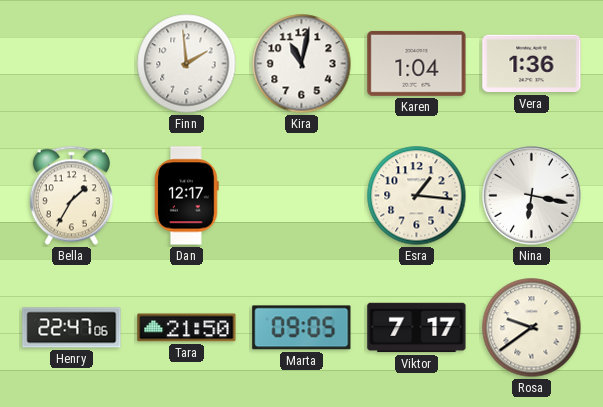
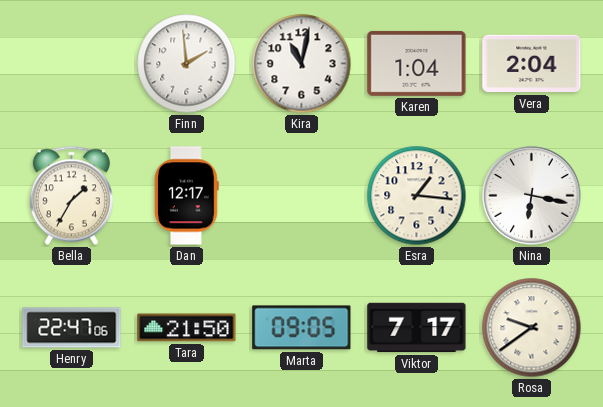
Vera: 1:36 -> 2:04 (532, 64)
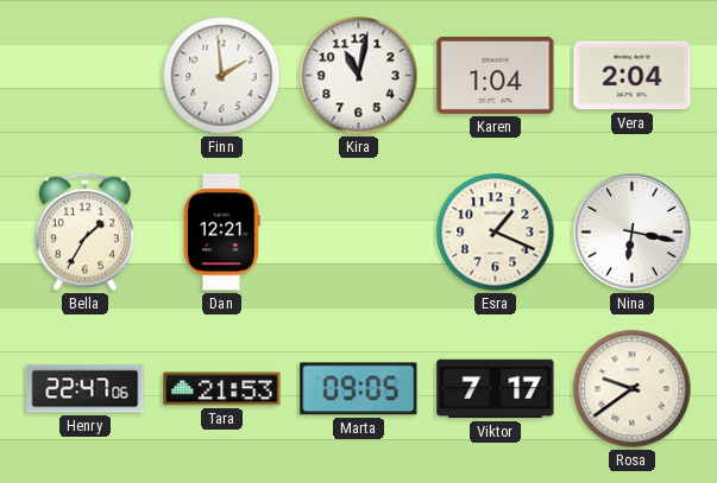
Dan: 12:17 -> 12:21 (222, 233)
Esra: 1:16 -> 1:19 (496, 233)
Tara: 21:50 -> 21:53 (222, 389)
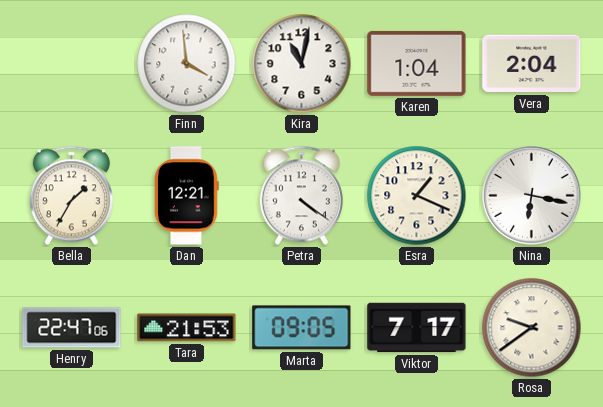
Finn: 1:59 -> 3:59 (187, 64)
Petra: none -> 4:21 (301, 196)
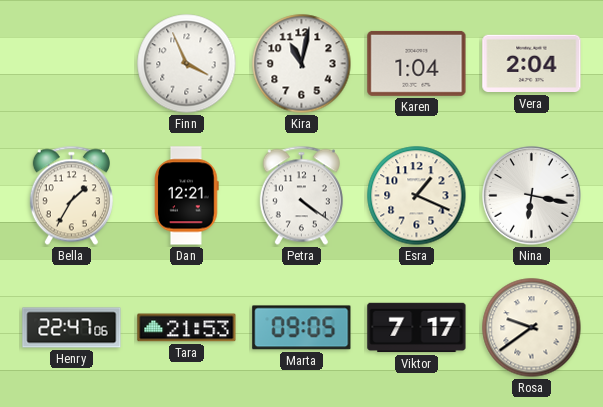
Finn: 3:59 -> 3:56 (187, 64)
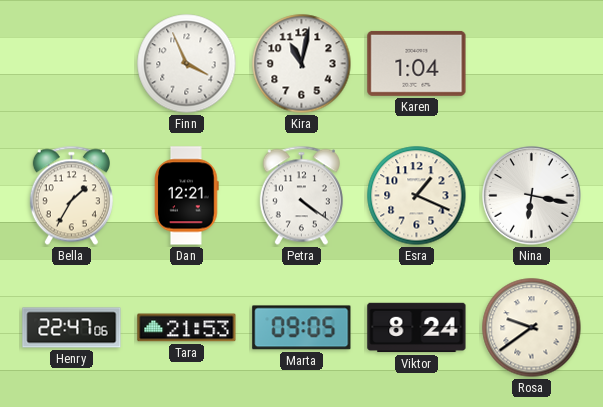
Vera: 2:04 -> none (532, 64)
Viktor: 7:17 -> 8:24 (417, 328)
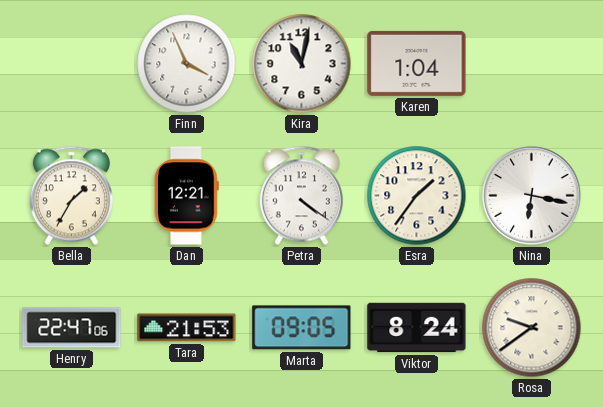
Esra: 1:19 -> 1:36 (417, 196)
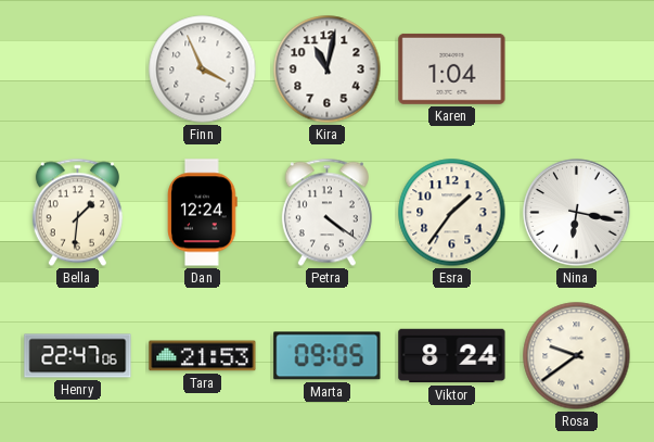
Bella: 1:35 -> 1:31 (77, 213)
Dan: 12:21 -> 12:24 (203, 213)
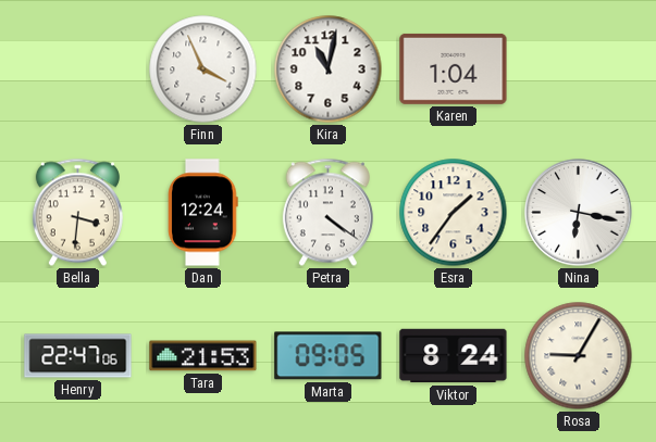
Bella: 1:31 -> 3:31 (77, 213)
Rosa: 9:39 -> 9:05 (579, 356)
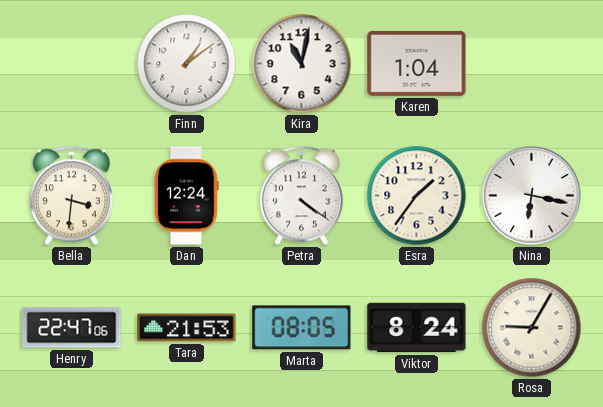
Finn: 3:56 -> 1:09 (187, 64)
Marta: 09:05 -> 08:05 (302, 328)
